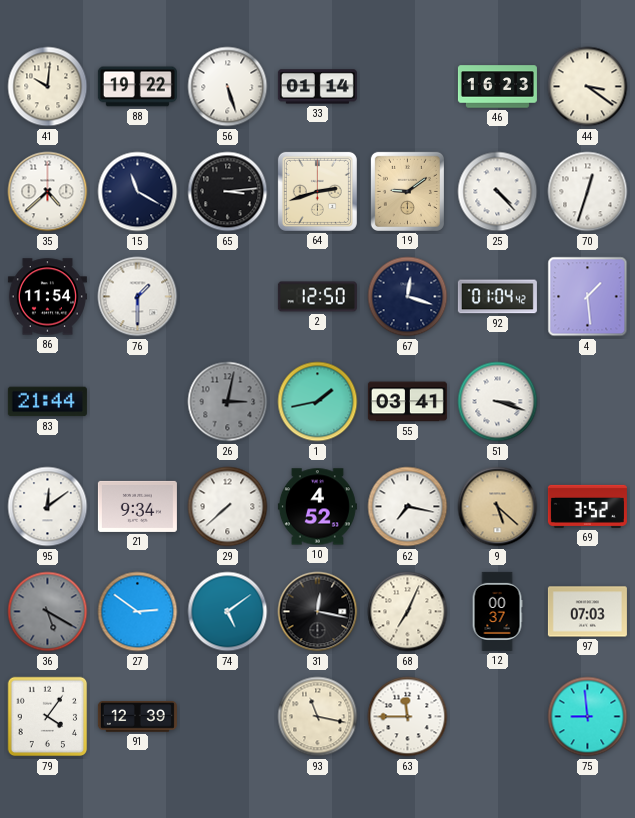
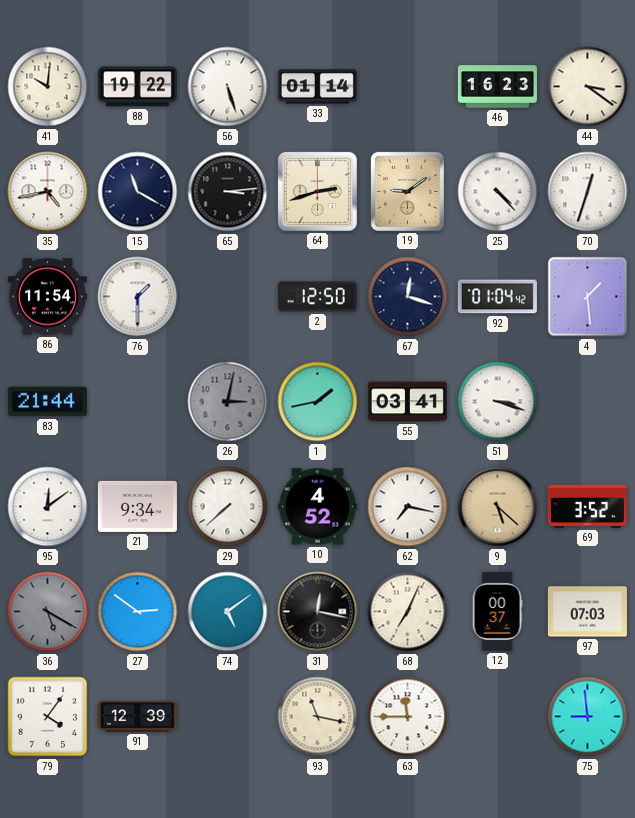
35: 4:38 -> 4:43 (48, 192)
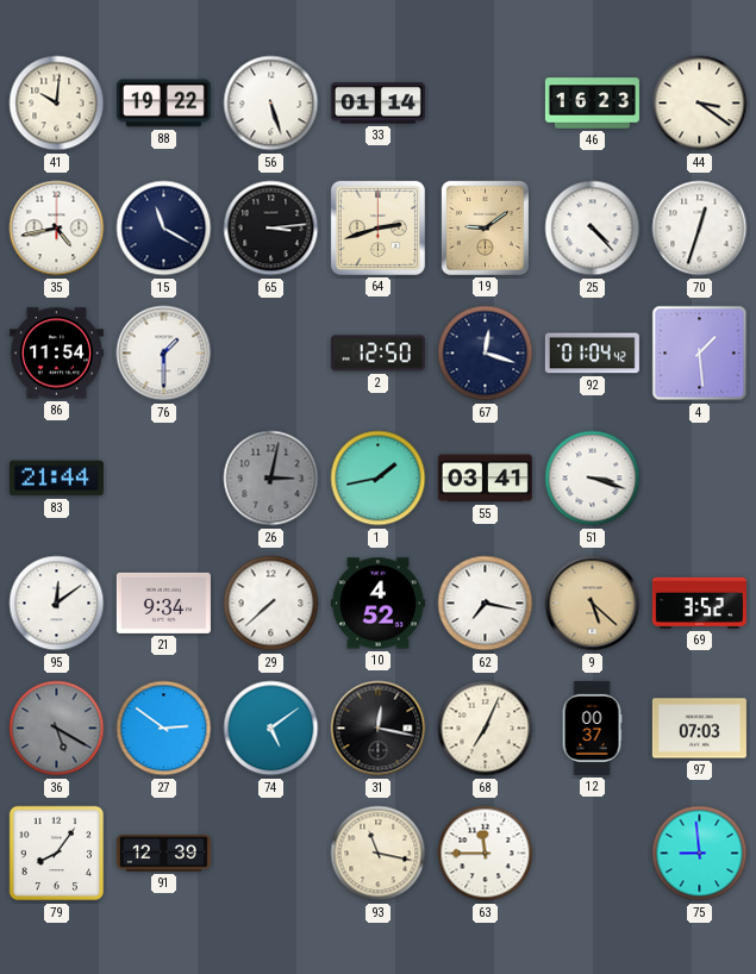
79: 4:06 -> 8:06 (57, 854)
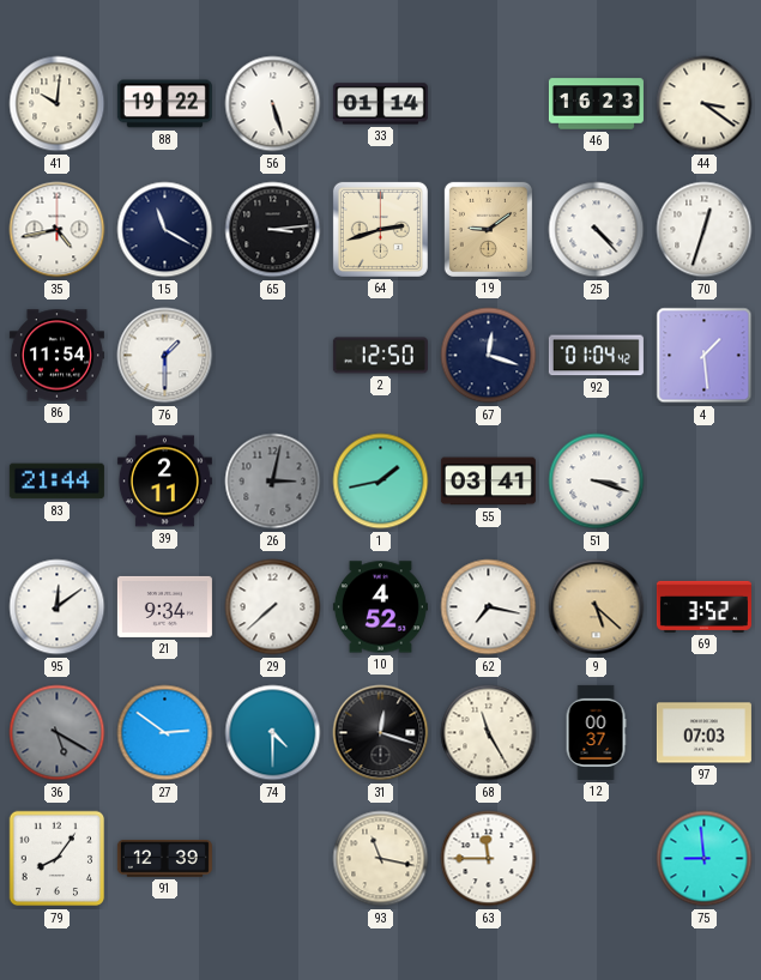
39: none -> 2:11 (164, 482)
74: 5:09 -> 4:30 (273, 733)
31: 12:17 -> 12:18 (381, 733)
68: 7:04 -> 11:25 (489, 733)
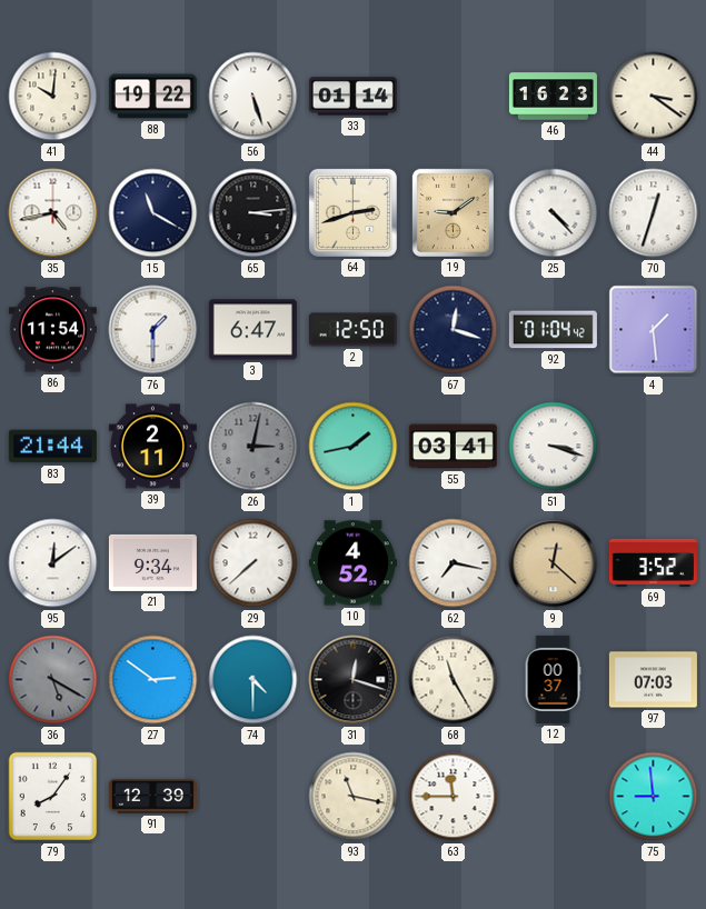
3: none -> 6:47 (252, 330)
9: 5:22 -> 12:22 (554, 563)
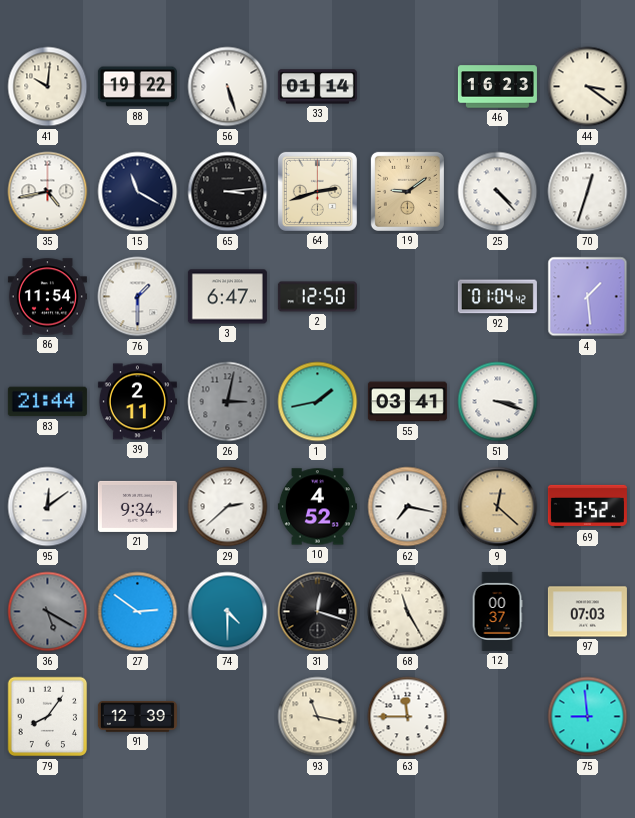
67: 12:18 -> none (454, 330)
29: 7:38 -> 2:38 (228, 507)
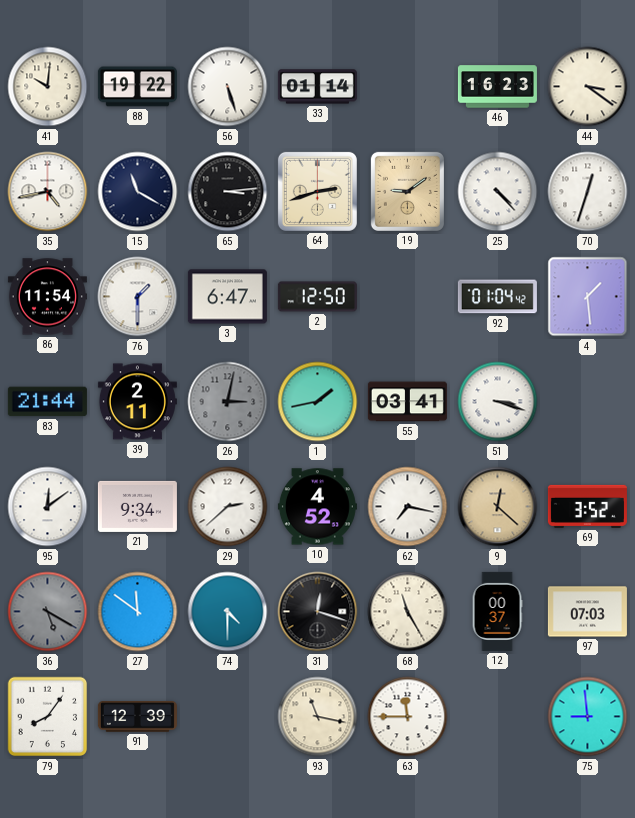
27: 2:51 -> 11:51 (138, 612)
